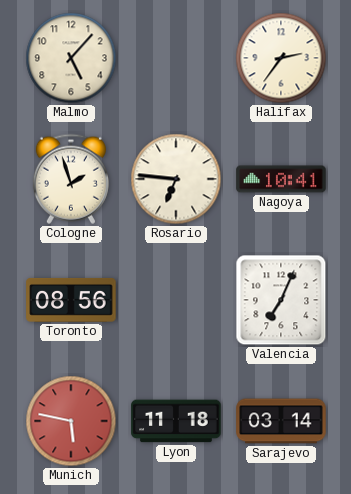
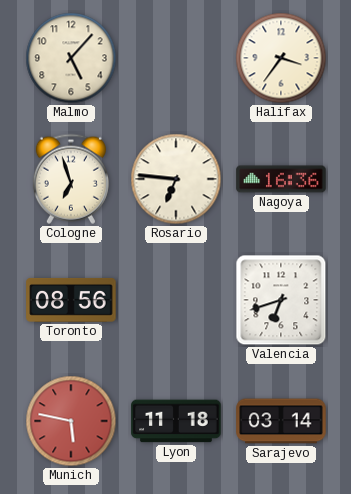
Halifax: 2:36 -> 3:36 (281, 58)
Cologne: 1:57 -> 6:57 (71, 179)
Nagoya: 10:41 -> 16:36 (281, 179)
Valencia: 7:04 -> 6:42 (281, 300)
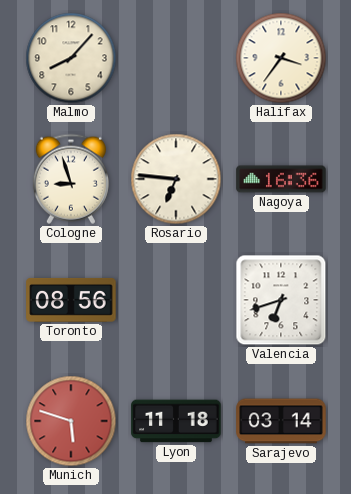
Malmo: 5:07 -> 8:07 (71, 58)
Cologne: 6:57 -> 8:57 (71, 179)
Munich: 5:47 -> 5:48 (71, 421)
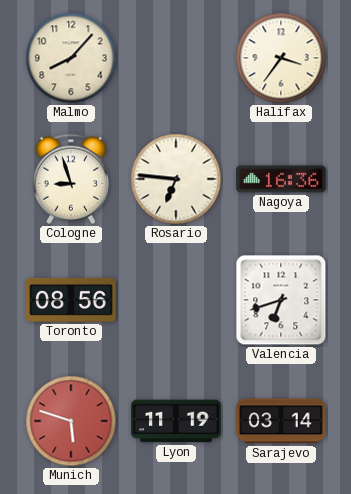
Lyon: 11:18 -> 11:19 (176, 421)
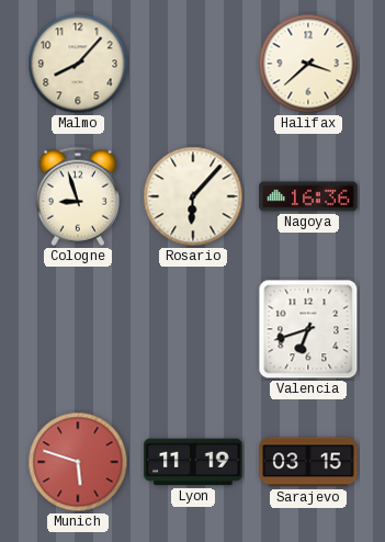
Halifax: 3:36 -> 3:38 (308, 64)
Rosario: 6:46 -> 6:07 (193, 196)
Toronto: 08:56 -> none (71, 300)
Sarajevo: 03:14 -> 03:15 (308, 462)
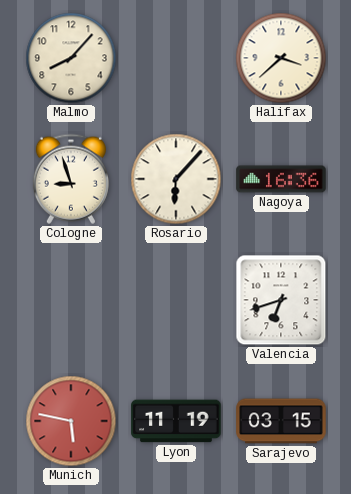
Munich: 5:48 -> 5:47 (71, 421)
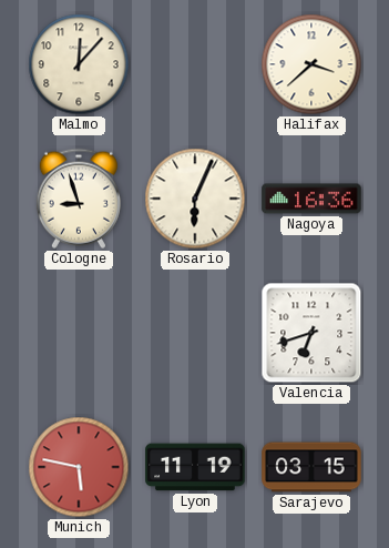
Malmo: 8:07 -> 12:07 (79, 64)
Rosario: 6:07 -> 6:04 (195, 199)
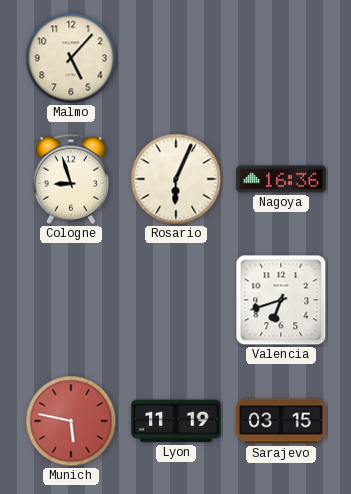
Malmo: 12:07 -> 5:07 (71, 58)
Halifax: 3:38 -> none (311, 64)
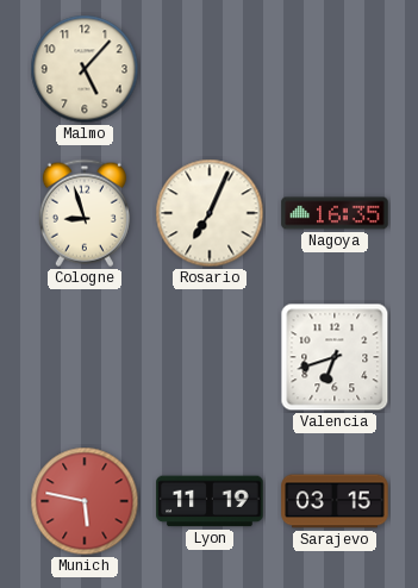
Rosario: 6:04 -> 7:04 (210, 213)
Nagoya: 16:36 -> 16:35 (335, 213)
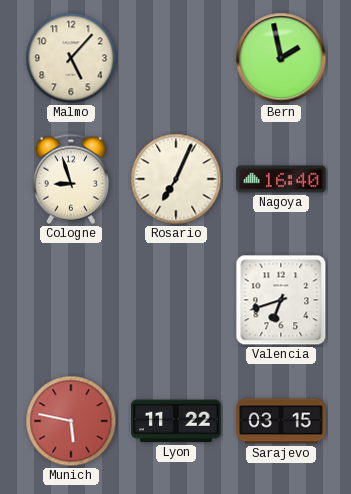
Bern: none -> 1:58 (281, 58)
Nagoya: 16:35 -> 16:40 (281, 179)
Lyon: 11:19 -> 11:22 (176, 421)
